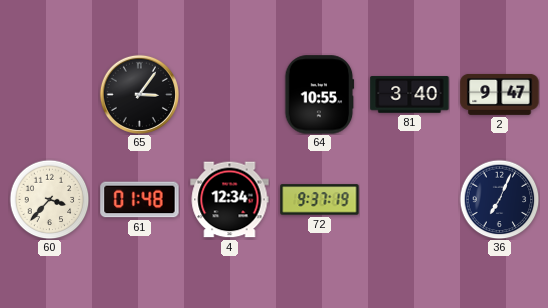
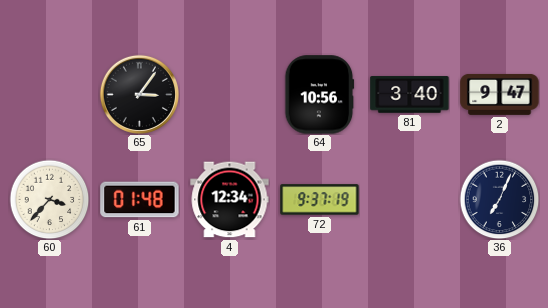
64: 10:55 -> 10:56 (320, 95)
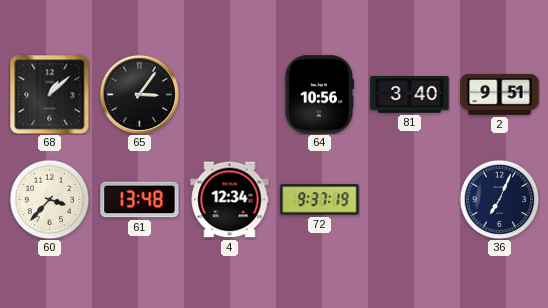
68: none -> 1:08 (49, 94)
2: 9:47 -> 9:51 (500, 94)
61: 01:48 -> 13:48 (140, 200)
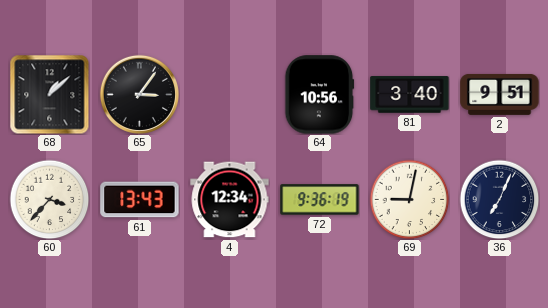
61: 13:48 -> 13:43 (140, 200)
72: 9:37 -> 9:36 (320, 200)
69: none -> 9:02 (409, 199)
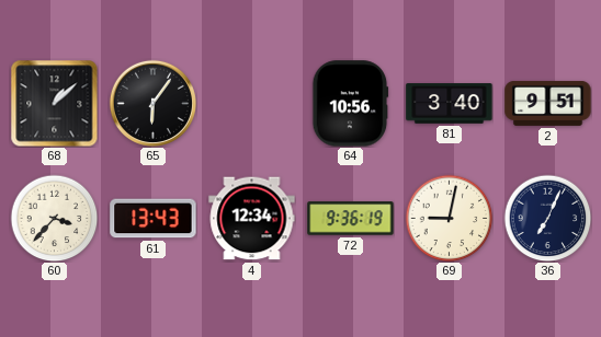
65: 3:06 -> 6:06 (152, 103)
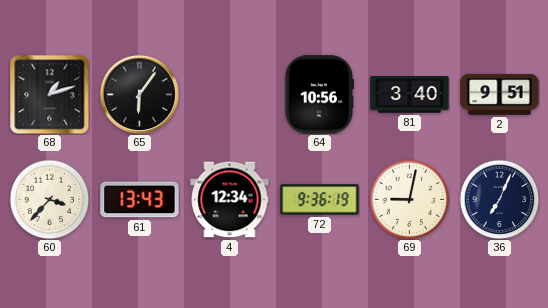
68: 1:08 -> 1:12 (49, 94)
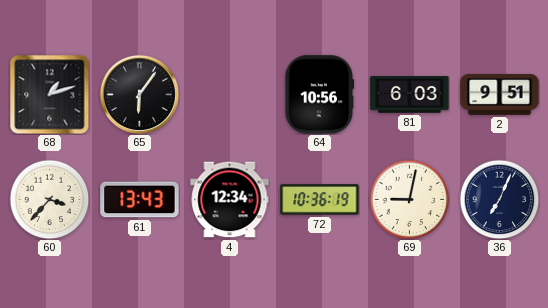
81: 3:40 -> 6:03 (410, 95)
72: 9:36 -> 10:36 (320, 200)
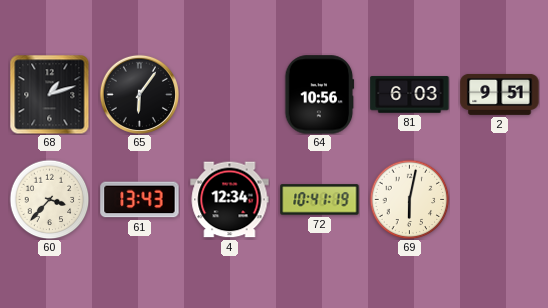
72: 10:36 -> 10:41 (320, 200)
69: 9:02 -> 6:02 (409, 199)
36: 7:04 -> none (499, 199)
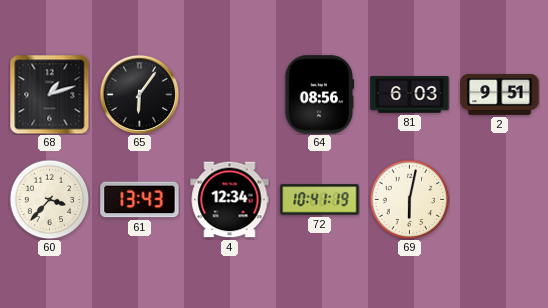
64: 10:56 -> 08:56 (320, 95)
